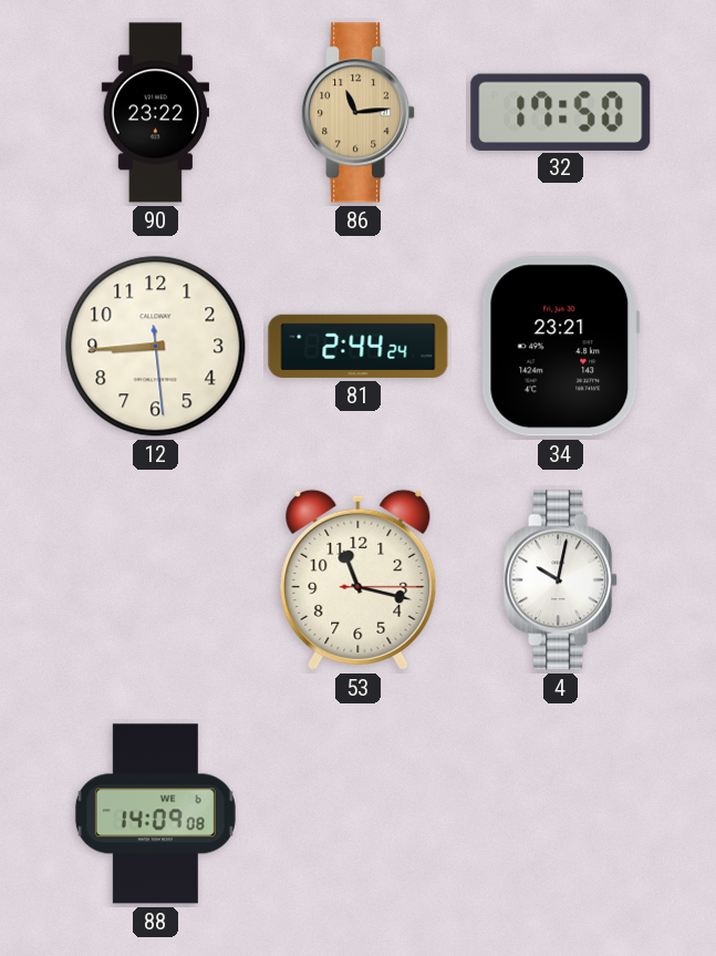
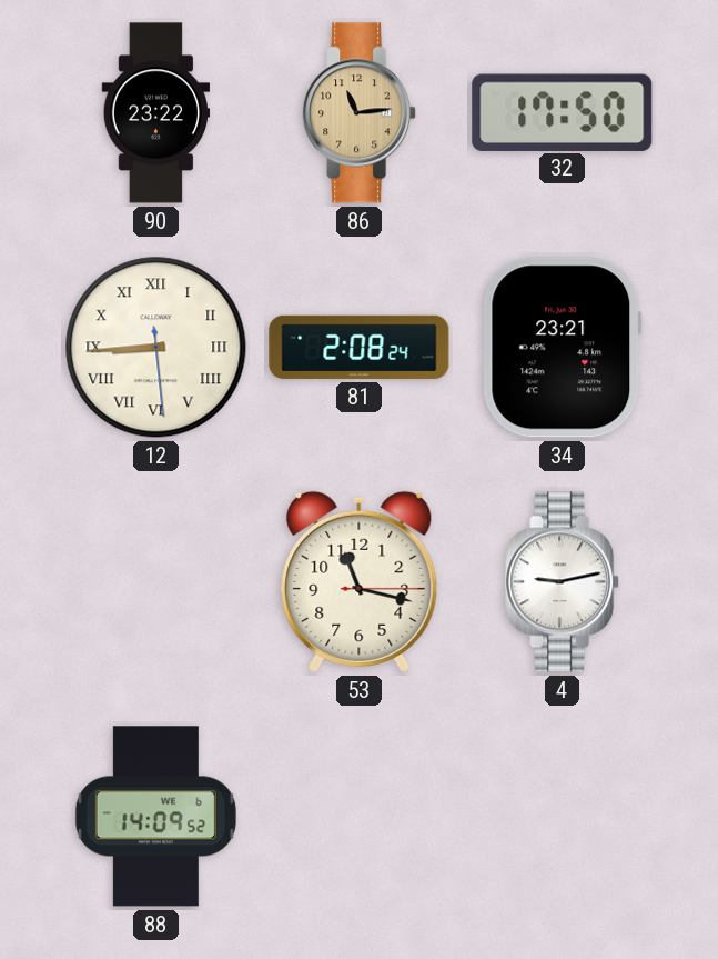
12 numerals: Arabic -> Roman (156, 348)
81: 2:44 -> 2:08 (360, 347)
4: 10:02 -> 9:13 (563, 582)
88: 14:09:08 -> 14:09:52 (155, 817)
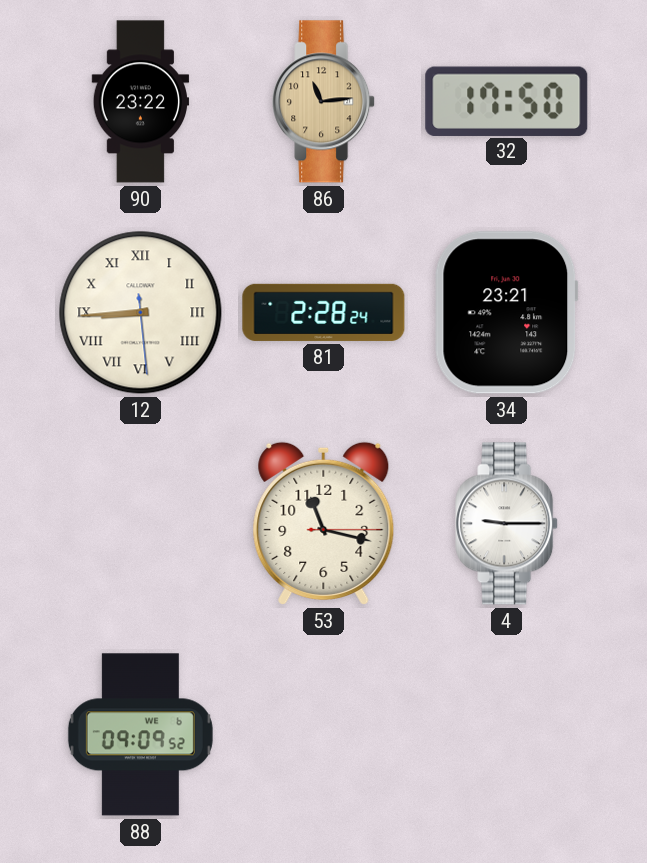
81: 2:08 -> 2:28 (324, 312)
4: 9:13 -> 9:15 (507, 524)
88: 14:09 -> 09:09 (140, 735)
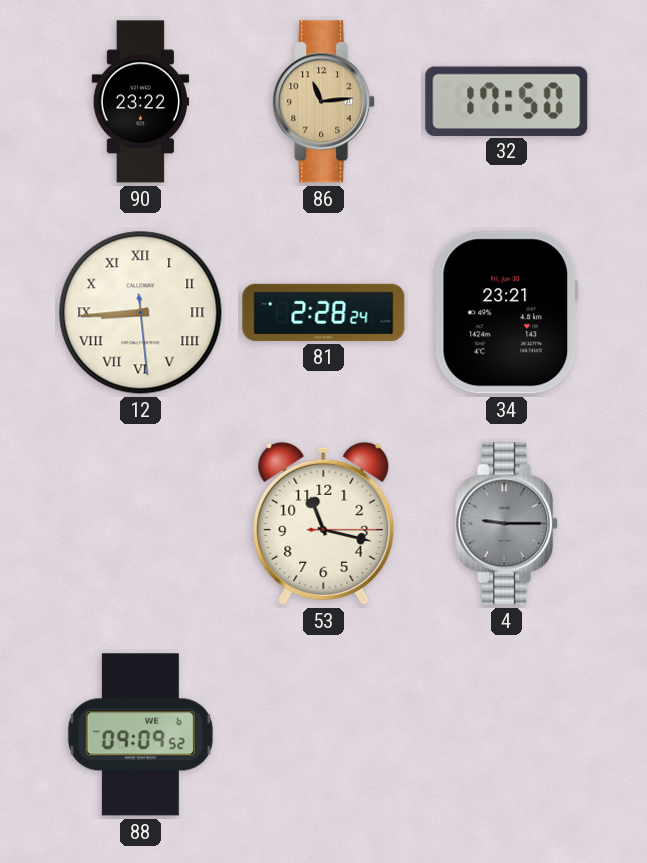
4 dial: white -> grey (507, 524)
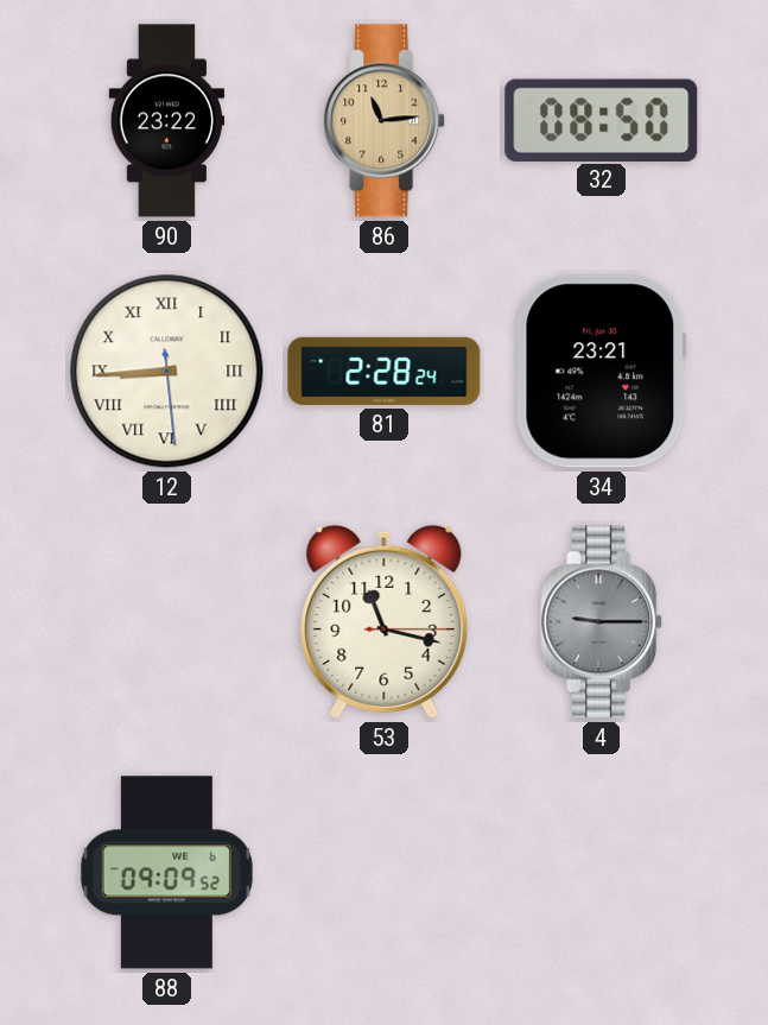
32: 17:50 -> 08:50 (602, 120)
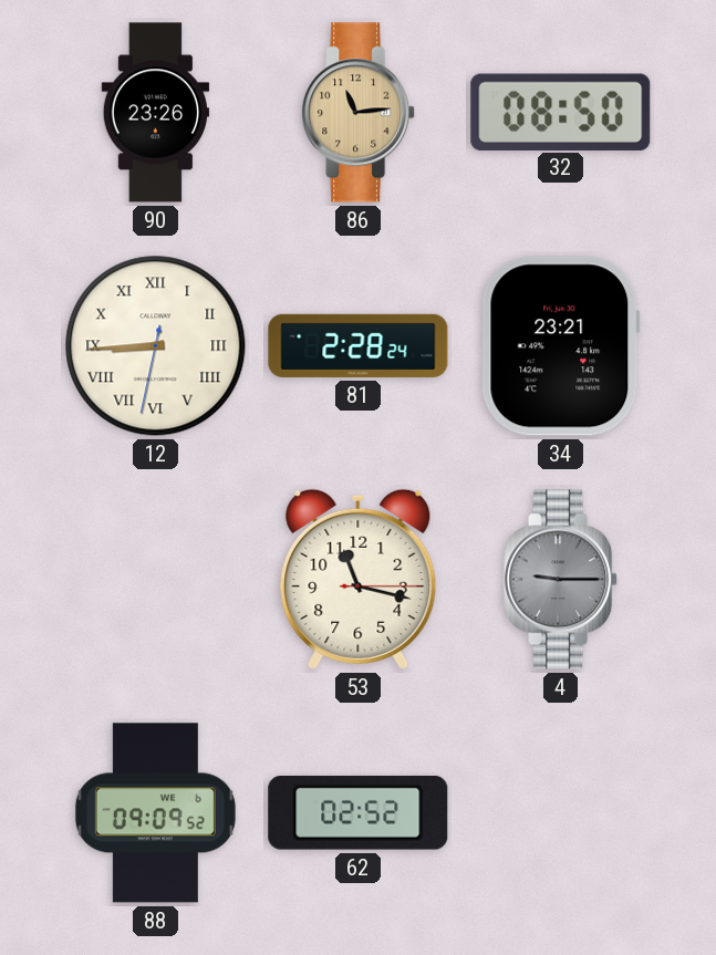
90: 23:22 -> 23:26 (156, 113)
12: 8:44:29 -> 8:44:32 (156, 346)
62: none -> 02:52 (359, 812)
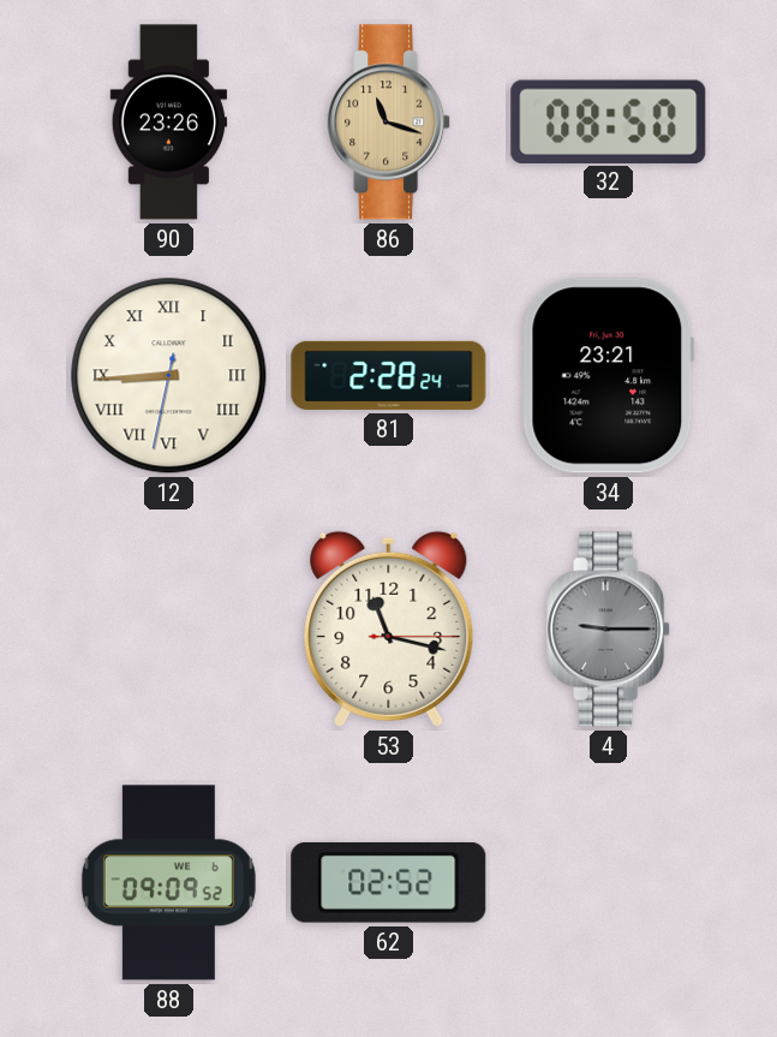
86: 11:14 -> 11:18 (389, 123)
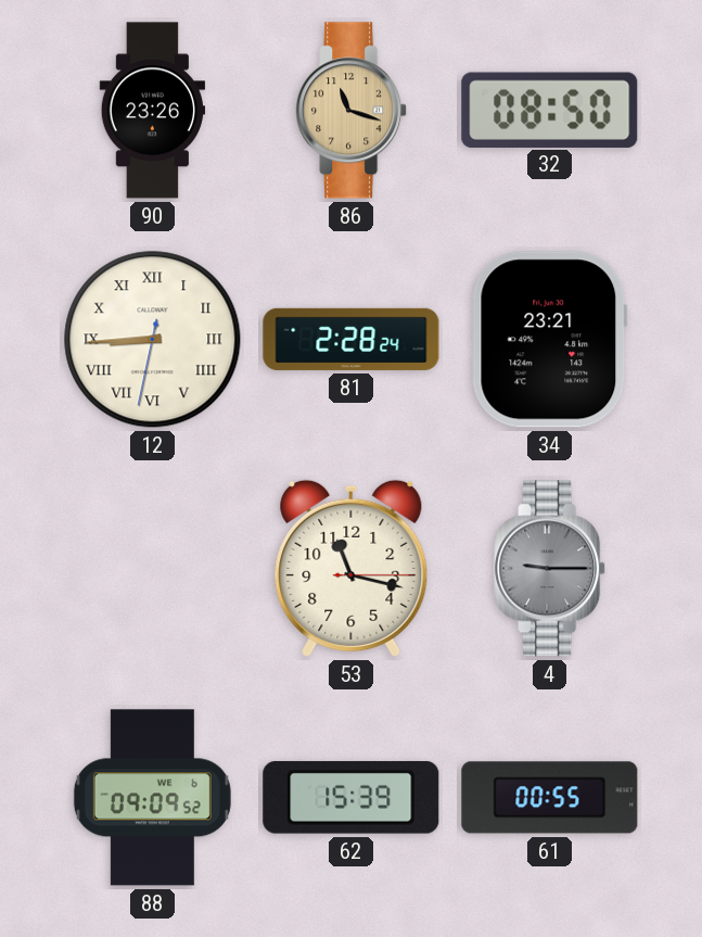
62: 02:52 -> 15:39 (352, 797)
61: none -> 00:55 (550, 798)
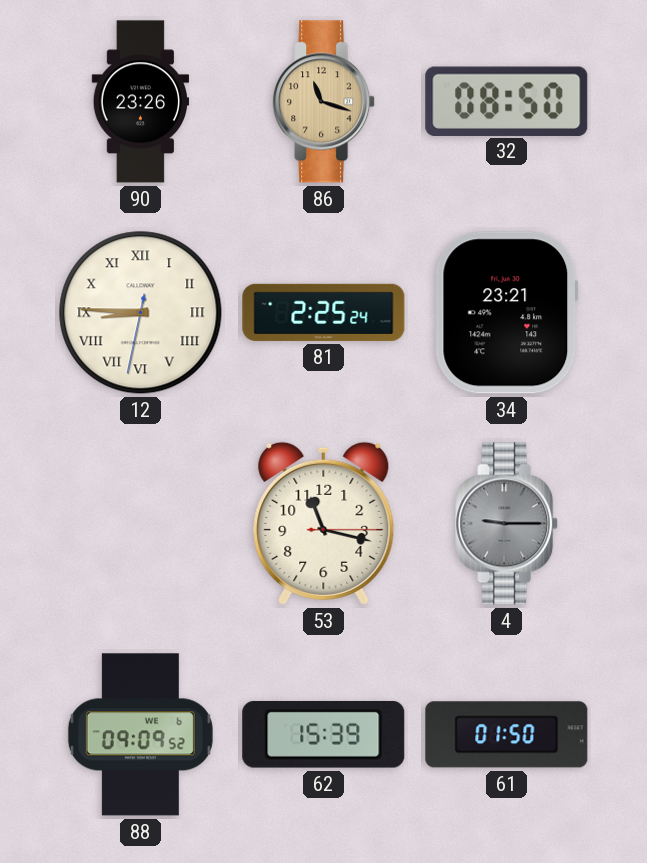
12: 8:44 -> 8:45 (141, 313)
81: 2:28 -> 2:25 (324, 312)
61: 00:55 -> 01:50 (507, 735)
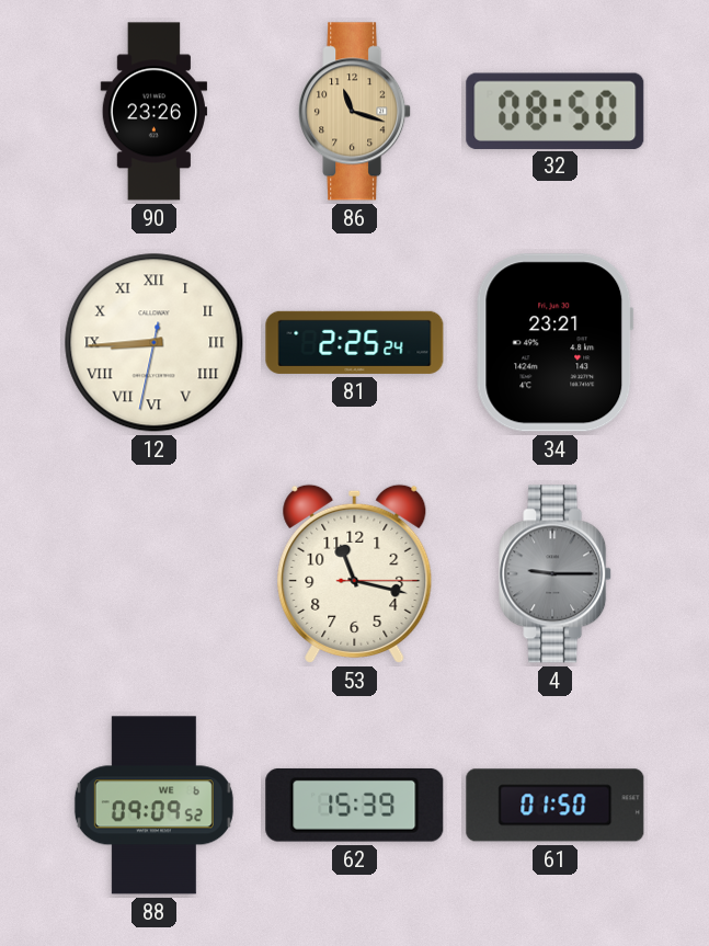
12: 8:45 -> 8:44 (155, 343)
